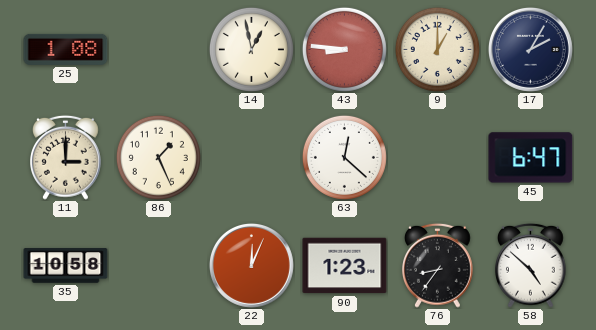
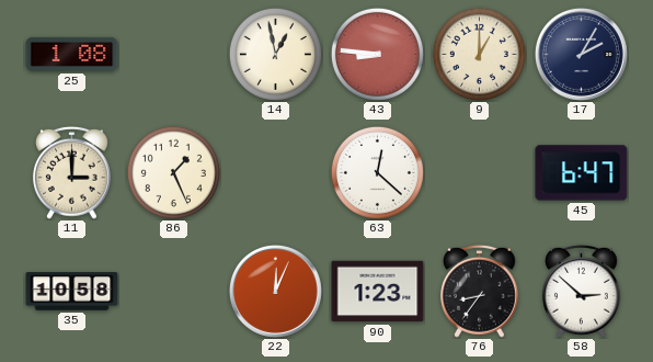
58: 4:52 -> 2:52 (582, 291)
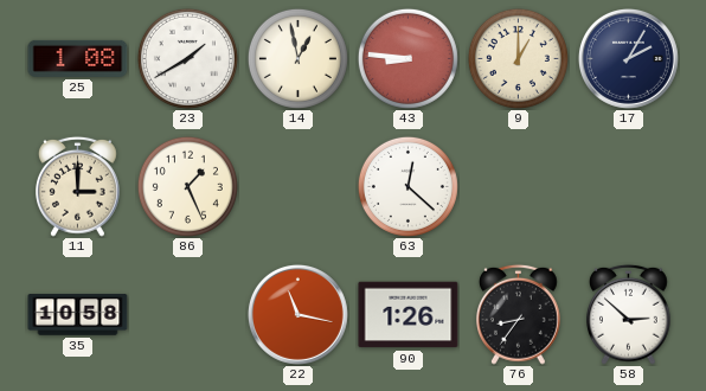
23: none -> 1:40 (187, 58)
45: 6:47 -> none (582, 173)
22: 12:04 -> 11:17 (297, 314)
90: 1:23 -> 1:26 (409, 315)
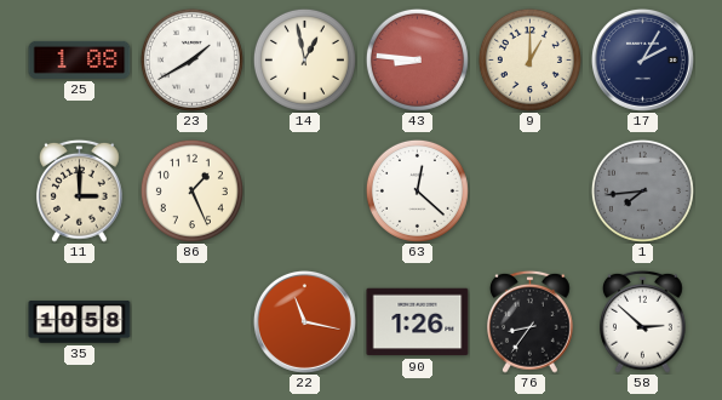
1: none -> 7:44 (642, 190)
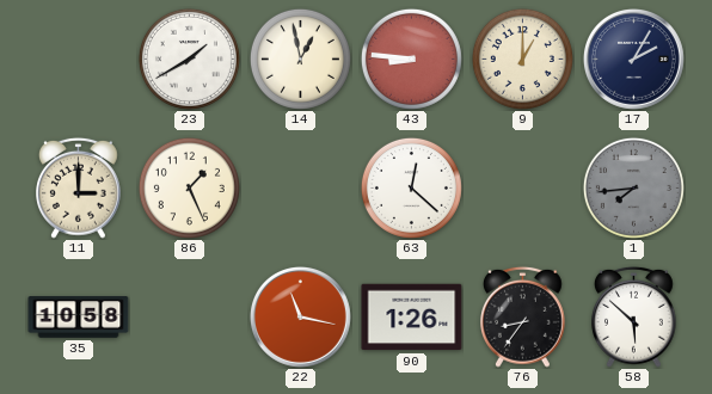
25: 1:08 -> none (80, 59)
58: 2:52 -> 5:52 (634, 316)
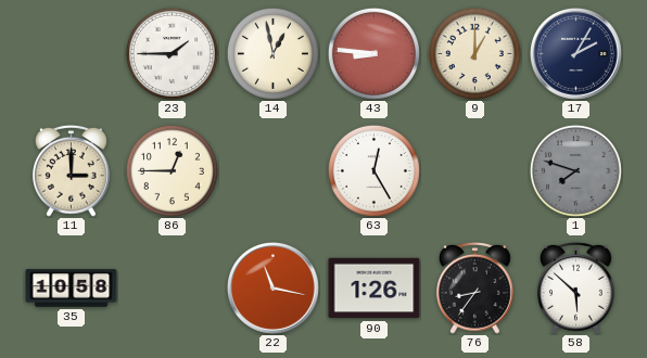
23: 1:40 -> 1:45 (172, 53)
86: 1:26 -> 12:45 (172, 170)
63: 12:22 -> 12:25 (373, 170)
1: 7:44 -> 7:48 (575, 170)
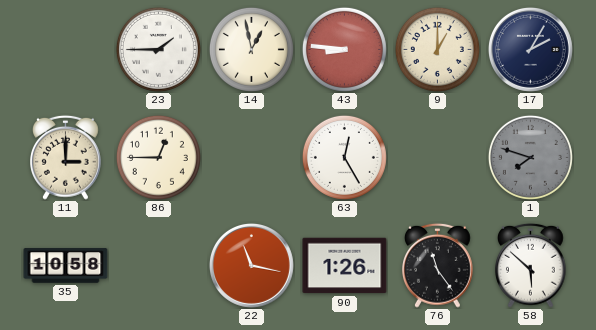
76: 8:36 -> 11:24 (438, 265)
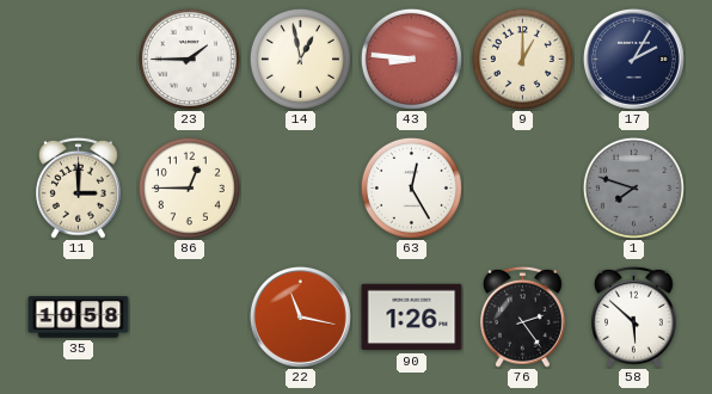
76: 11:24 -> 2:24 (523, 316)
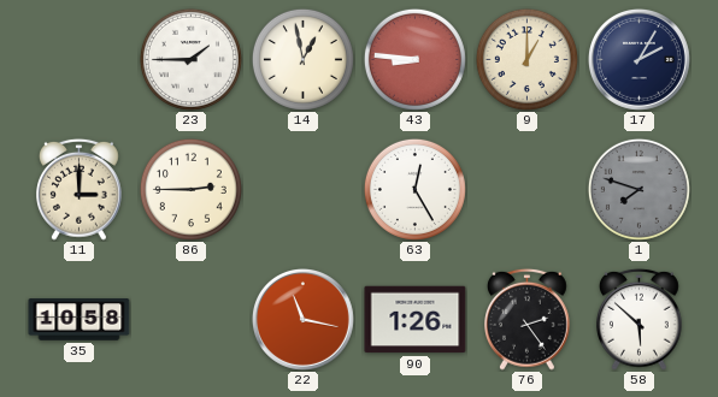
86: 12:45 -> 2:45 (190, 189)
